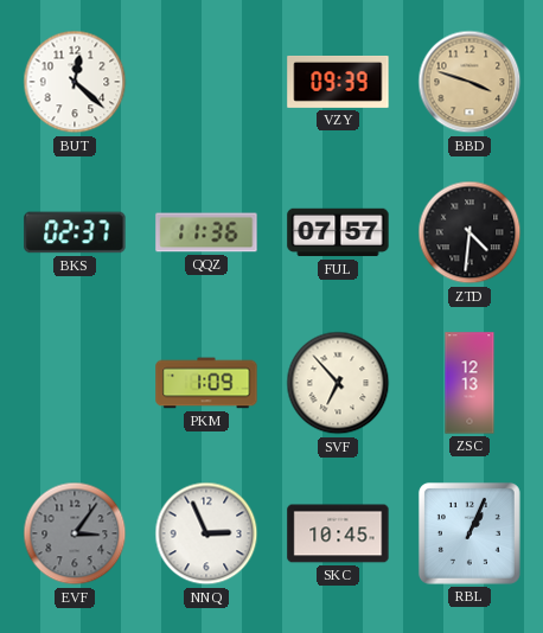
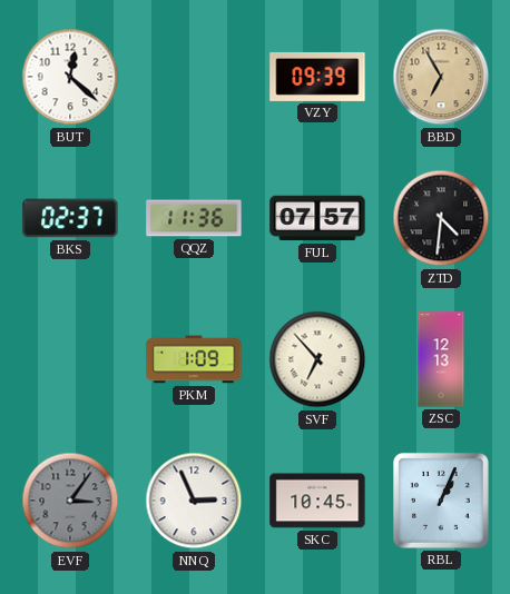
BBD: 3:48 -> 6:55 (441, 77)
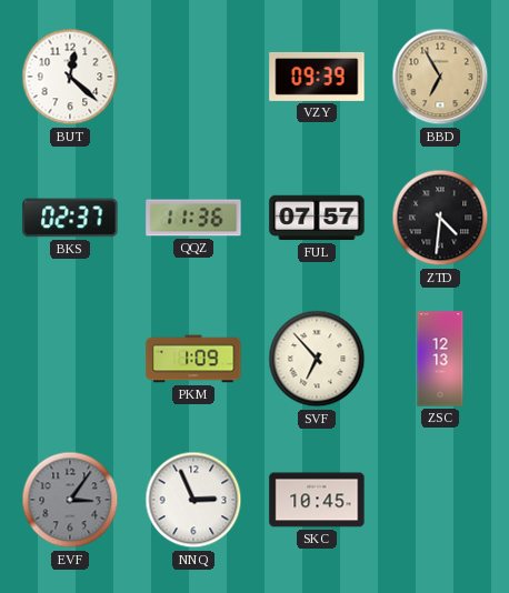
RBL: 1:04 -> none (441, 501)
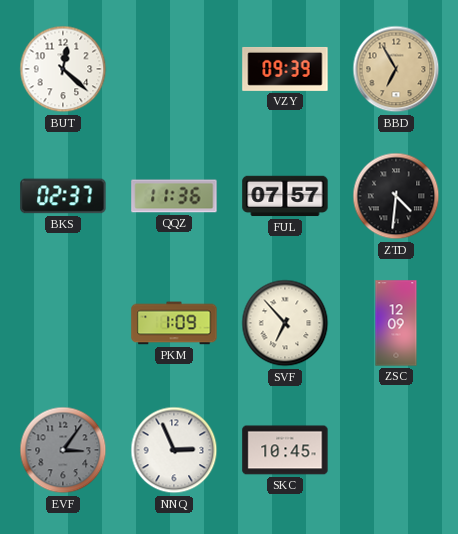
ZSC: 12:13 -> 12:09 (396, 323)
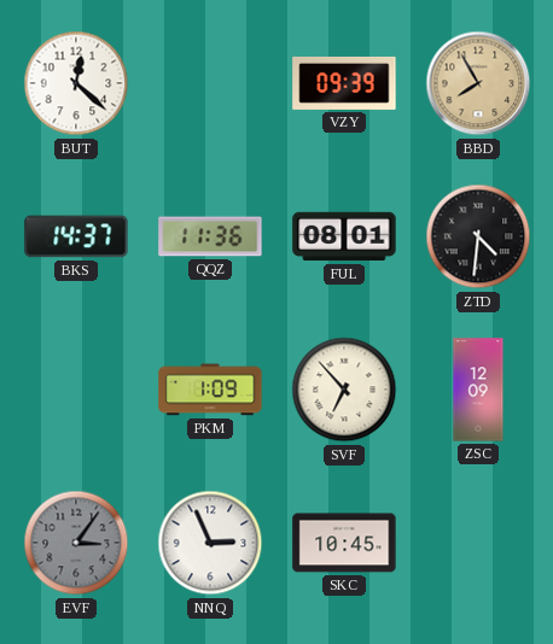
BBD: 6:55 -> 7:55 (478, 83)
BKS: 02:37 -> 14:37 (76, 236)
FUL: 07:57 -> 08:01 (344, 236)
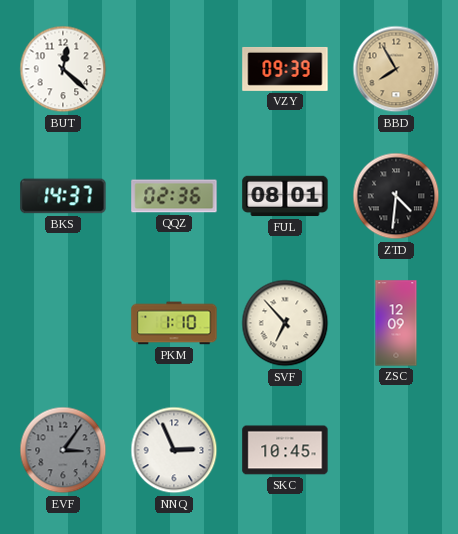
QQZ: 11:36 -> 02:36 (174, 196)
PKM: 1:09 -> 1:10 (174, 323)
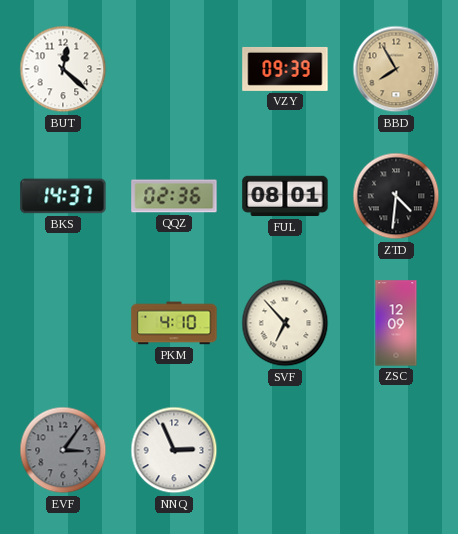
PKM: 1:10 -> 4:10 (174, 323)
SKC: 10:45 -> none (285, 450)
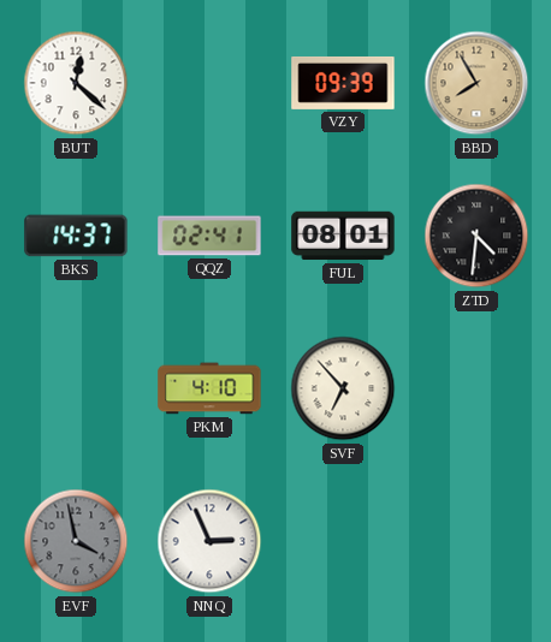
QQZ: 02:36 -> 02:41 (209, 236)
ZSC: 12:09 -> none (396, 323)
EVF: 3:06 -> 3:58 (76, 541)
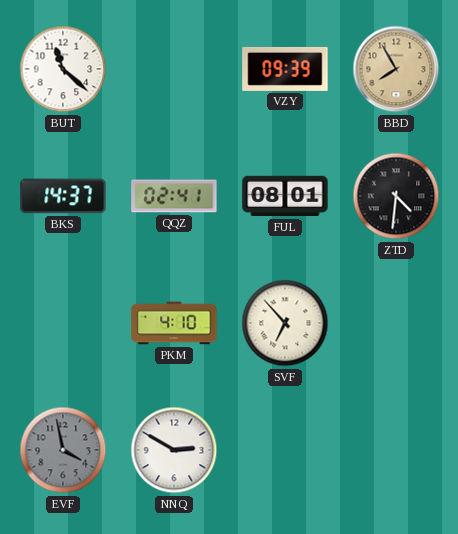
BUT: 12:22 -> 11:22 (63, 69)
NNQ: 2:56 -> 2:50 (174, 450)
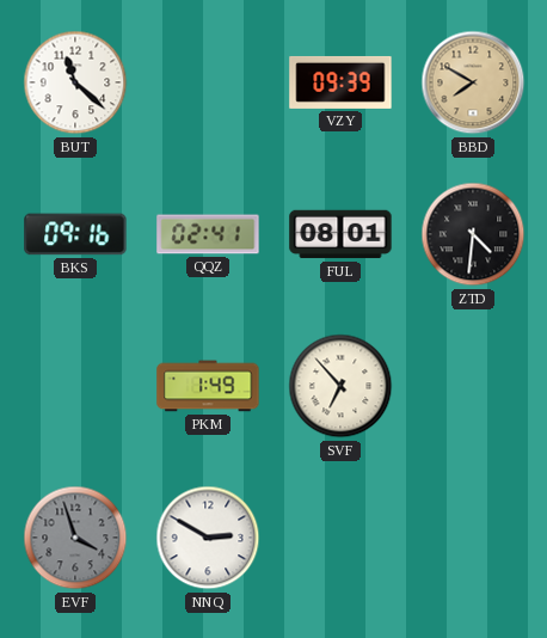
BBD: 7:55 -> 7:50 (473, 82)
BKS: 14:37 -> 09:16 (75, 234)
PKM: 4:10 -> 1:49 (208, 386)
EVF: 3:58 -> 3:57 (75, 538)
